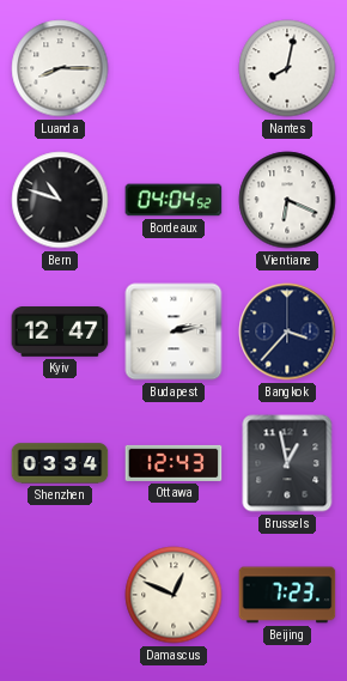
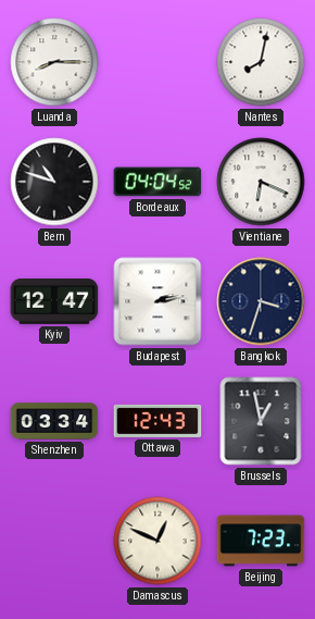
Bangkok: 3:37 -> 3:33 (261, 301)
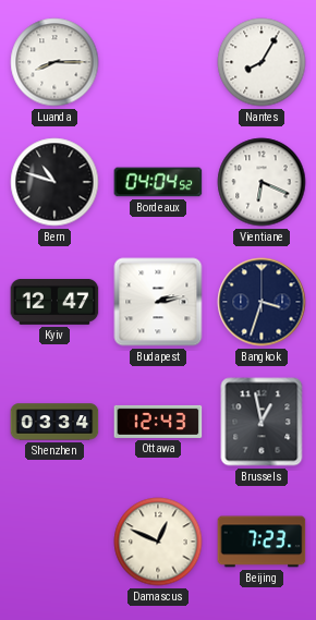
Nantes: 8:02 -> 8:05 (262, 62)
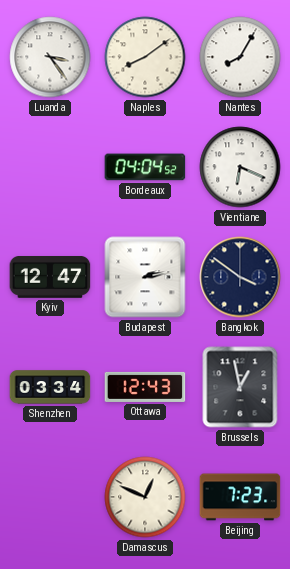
Luanda: 8:15 -> 3:24 (50, 57)
Naples: none -> 8:09 (145, 57)
Bern: 10:48 -> none (54, 182)
Bangkok: 3:33 -> 3:51 (240, 277)
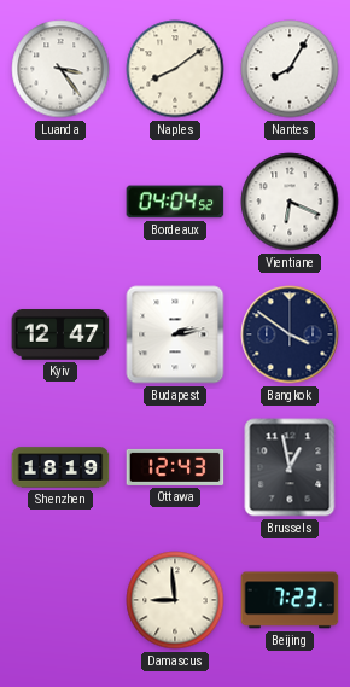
Shenzhen: 03:34 -> 18:19 (60, 467)
Damascus: 12:49 -> 8:59 (175, 600)
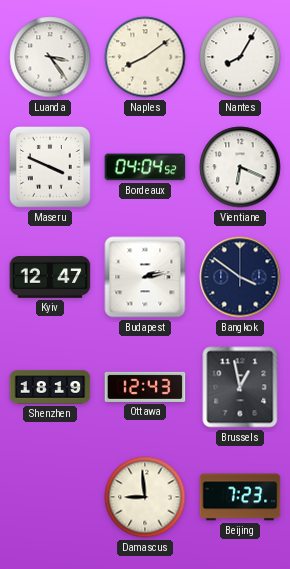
Maseru: none -> 3:49 (50, 167)
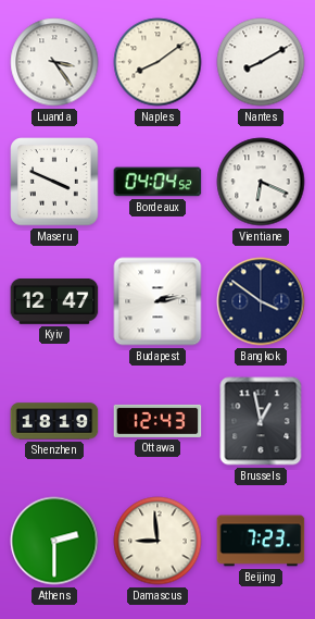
Nantes: 8:05 -> 8:10 (261, 62)
Athens: none -> 2:30 (54, 541)
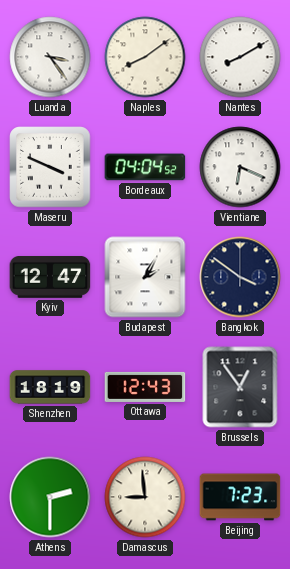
Budapest: 2:13 -> 2:05 (145, 277)
Brussels: 12:58 -> 12:54 (240, 387)
